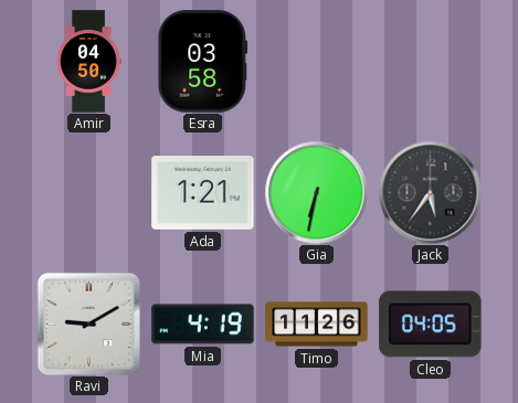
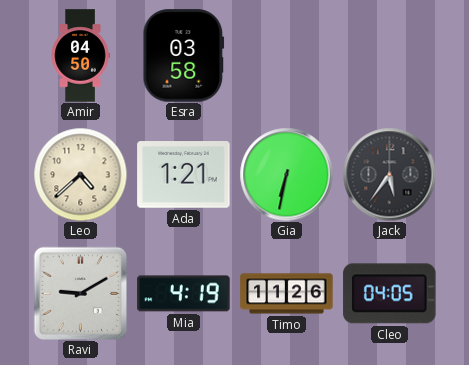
Leo: none -> 4:38 (80, 174)
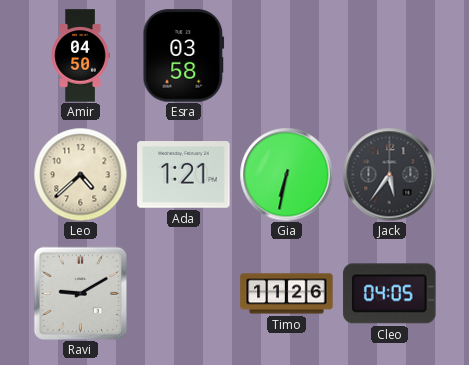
Mia: 4:19 -> none (184, 294)
